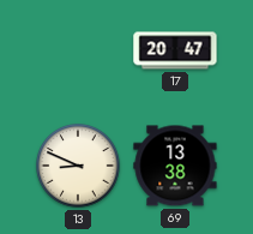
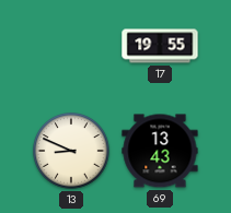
17: 20:47 -> 19:55 (160, 46)
69: 13:38 -> 13:43 (160, 151)
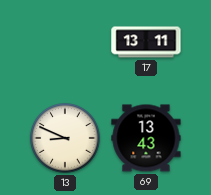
17: 19:55 -> 13:11 (146, 42)
